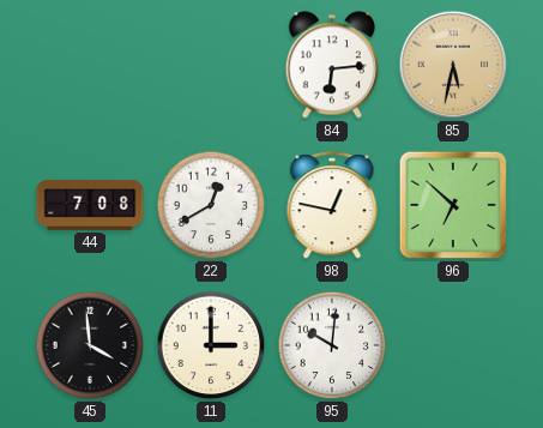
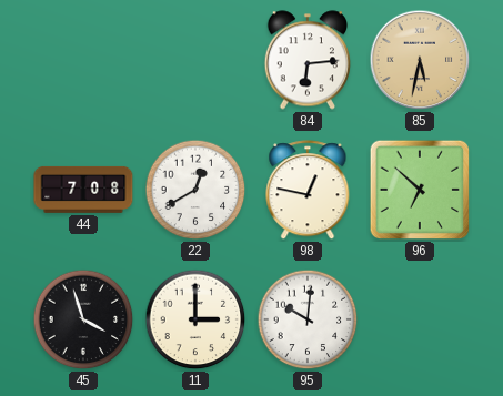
45: 3:59 -> 3:57 (83, 319)
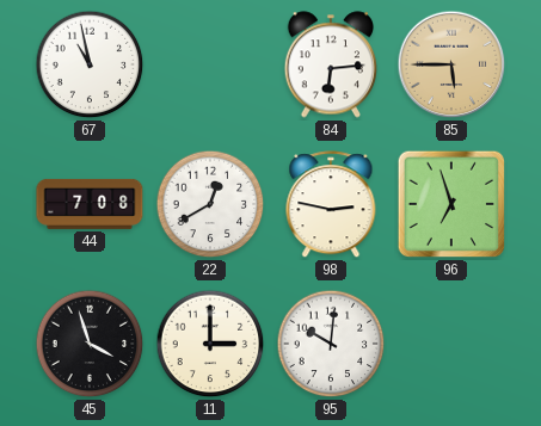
67: none -> 10:58 (90, 64)
85: 5:32 -> 5:45 (451, 64)
98: 12:47 -> 2:47 (331, 205)
96: 6:52 -> 6:57 (451, 204)
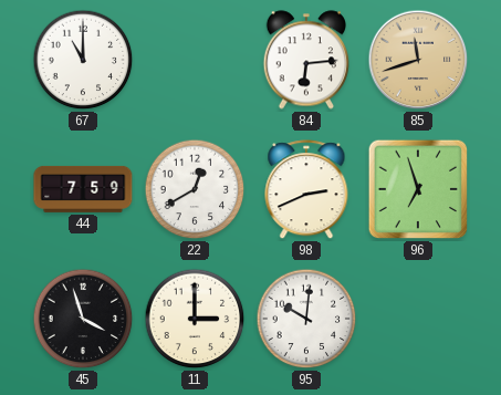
67: 10:58 -> 11:00 (83, 60)
85: 5:45 -> 11:42 (418, 60)
44: 7:08 -> 7:59 (83, 189)
98: 2:47 -> 2:41 (306, 190)
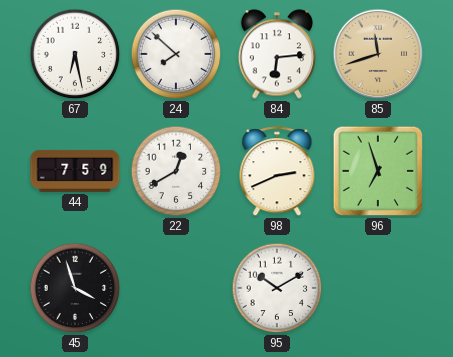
67: 11:00 -> 6:28 (75, 54)
24: none -> 7:52 (176, 54)
11: 3:00 -> none (195, 319)
95: 10:01 -> 10:10 (277, 288)
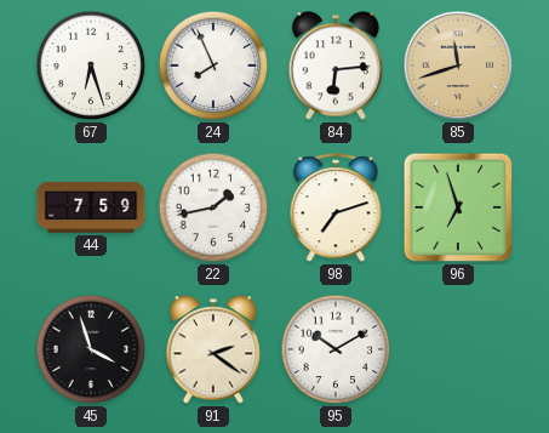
67: 6:28 -> 6:27 (91, 65)
24: 7:52 -> 7:56 (213, 65)
22: 12:40 -> 1:43 (213, 207)
98: 2:41 -> 7:12 (336, 209)
91: none -> 2:21 (212, 349)
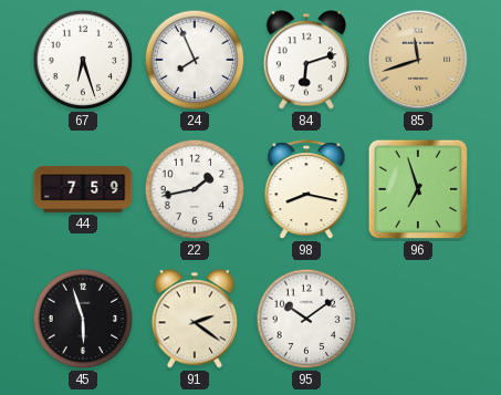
84: 6:14 -> 6:12 (305, 60)
98: 7:12 -> 8:17 (306, 190)
45: 3:57 -> 5:57 (83, 319)
95: 10:10 -> 10:09 (306, 319)
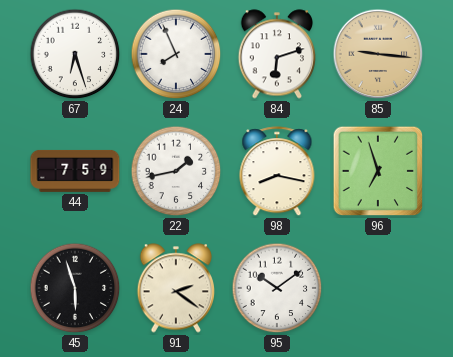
85: 11:42 -> 9:16 (378, 54)
